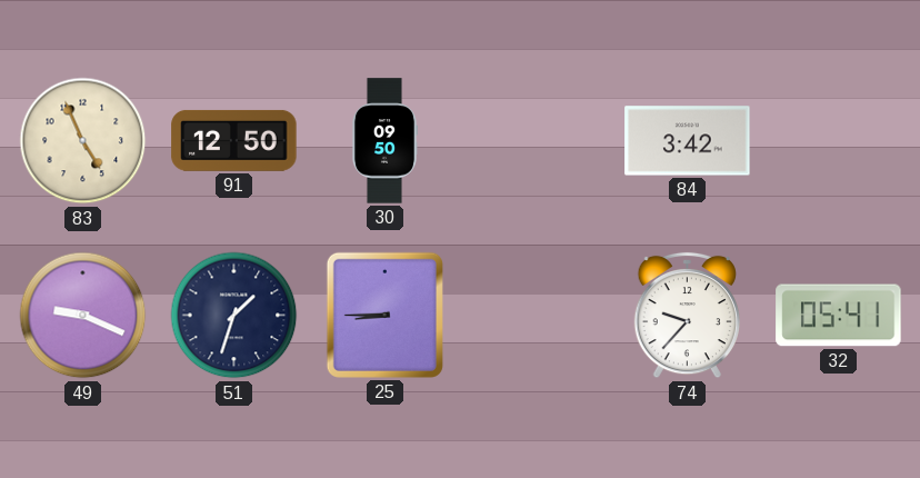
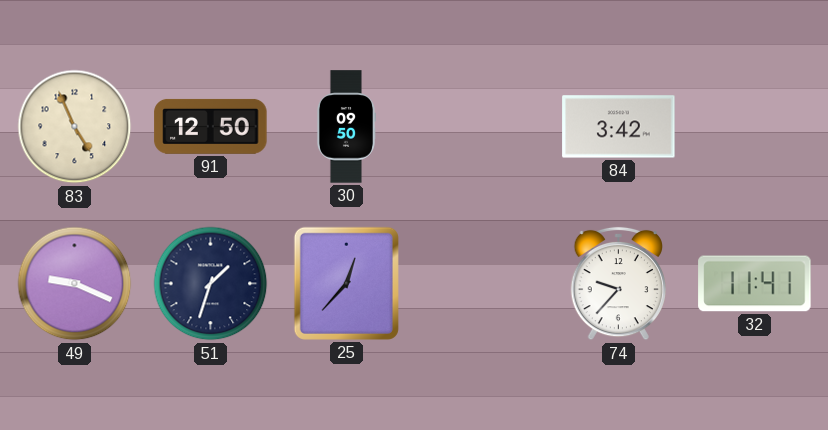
25: 8:45 -> 12:37 (346, 283)
32: 05:41 -> 11:41 (755, 284)
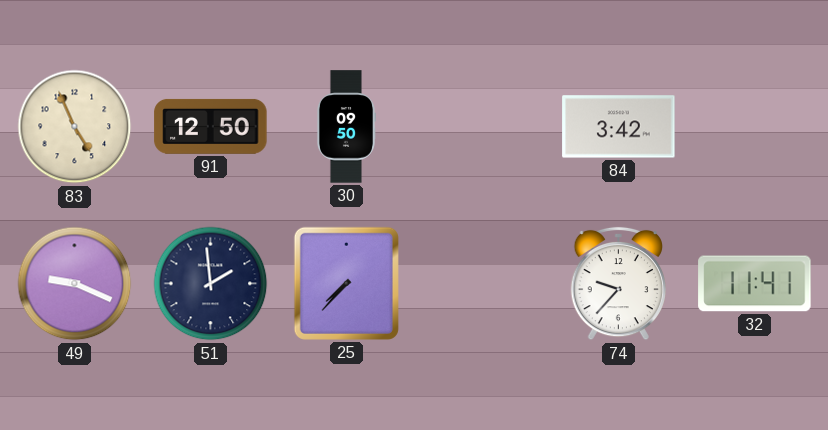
51: 1:33 -> 1:59 (211, 284)
25: 12:37 -> 7:37 (346, 283)
